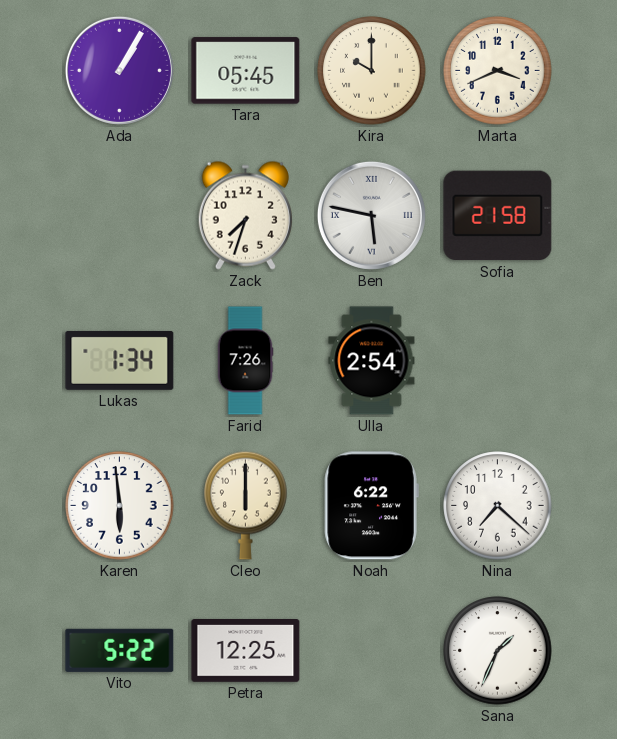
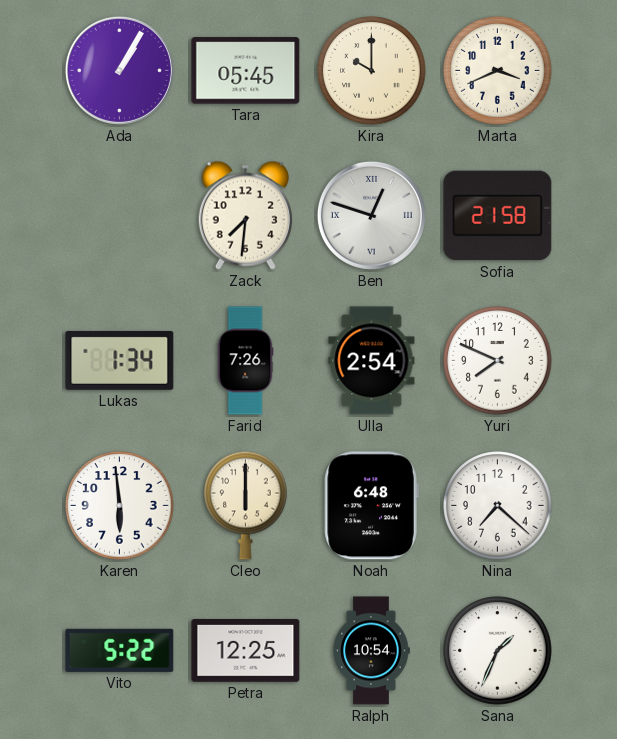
Zack: 7:33 -> 7:31 (245, 215)
Ben: 5:47 -> 12:48 (371, 215)
Yuri: none -> 7:49 (498, 361)
Noah: 6:22 -> 6:48 (371, 506)
Ralph: none -> 10:54 (371, 651)
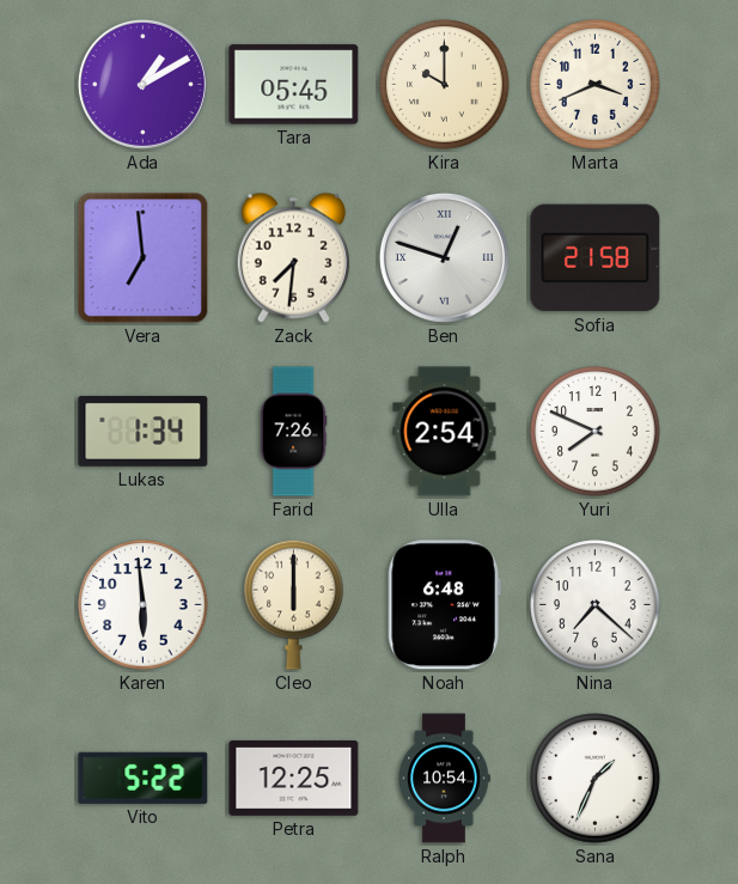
Ada: 1:05 -> 1:10 (142, 84)
Vera: none -> 6:59 (144, 258)
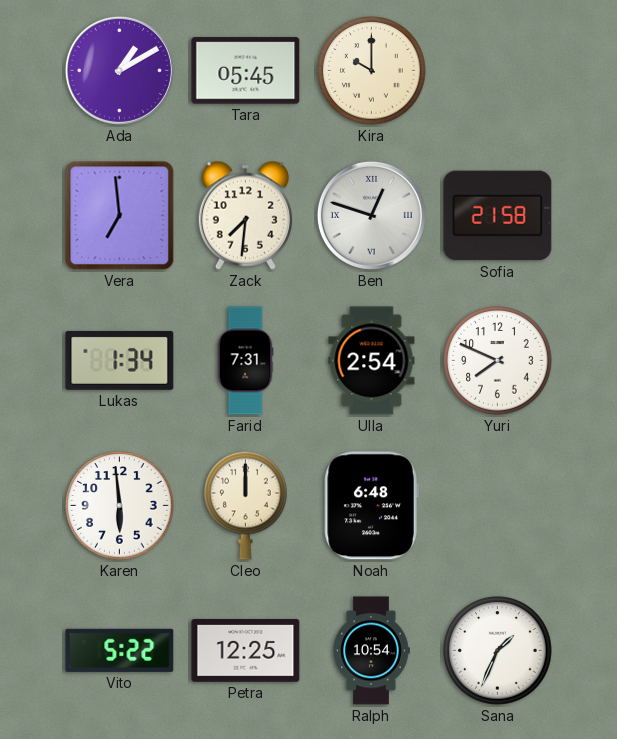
Marta: 3:41 -> none (596, 85)
Farid: 7:26 -> 7:31 (245, 361)
Cleo: 6:00 -> 12:00 (246, 505)
Nina: 7:22 -> none (596, 605)
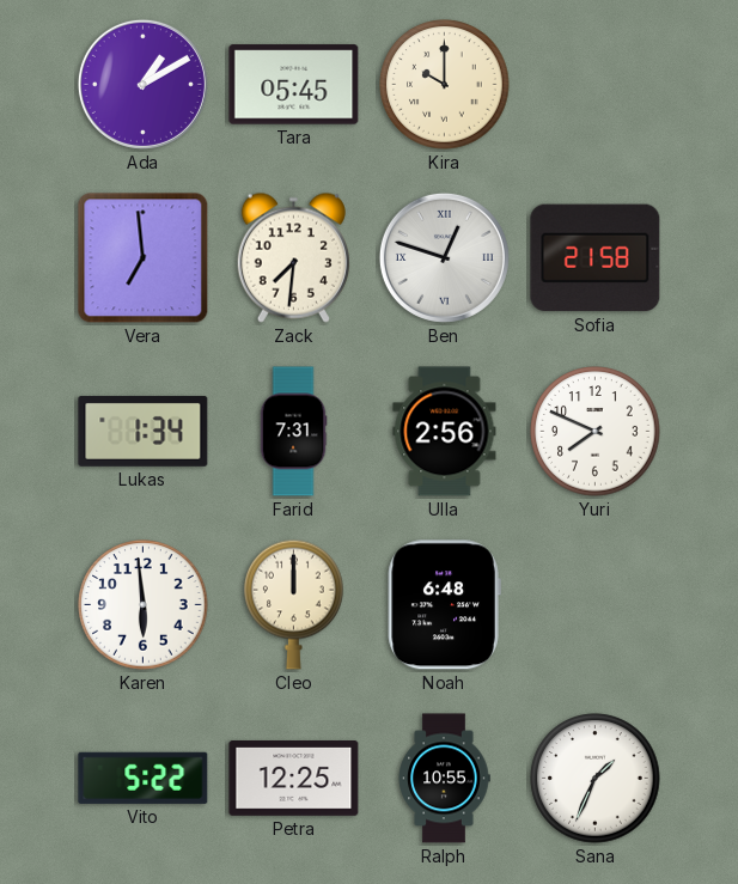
Ulla: 2:54 -> 2:56 (445, 432)
Ralph: 10:54 -> 10:55 (444, 779)
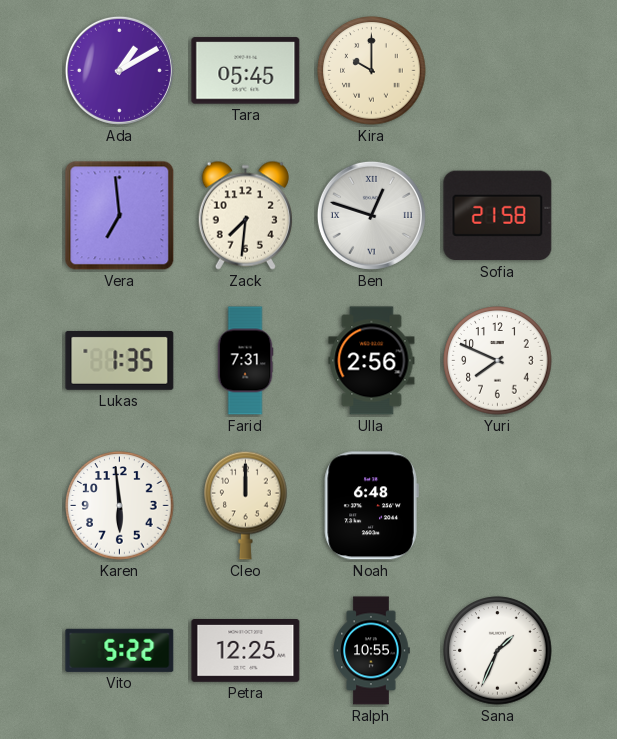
Lukas: 1:34 -> 1:35 (120, 360)
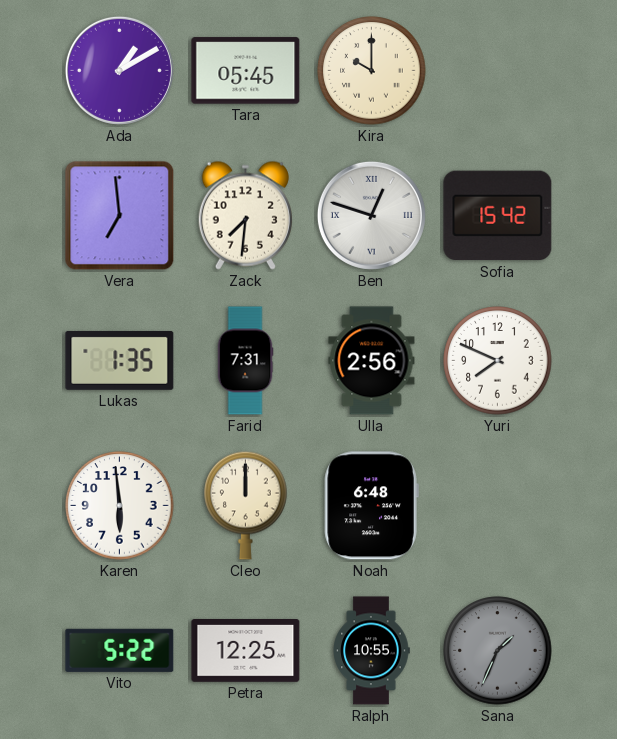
Sofia: 21:58 -> 15:42 (498, 216)
Sana dial: white -> grey (498, 651)
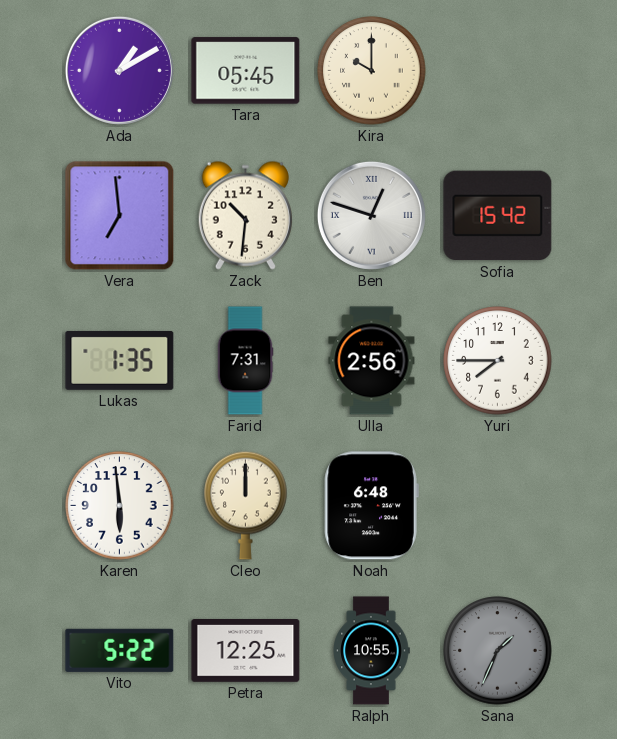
Zack: 7:31 -> 10:31 (245, 215)
Yuri: 7:49 -> 7:45 (498, 361)
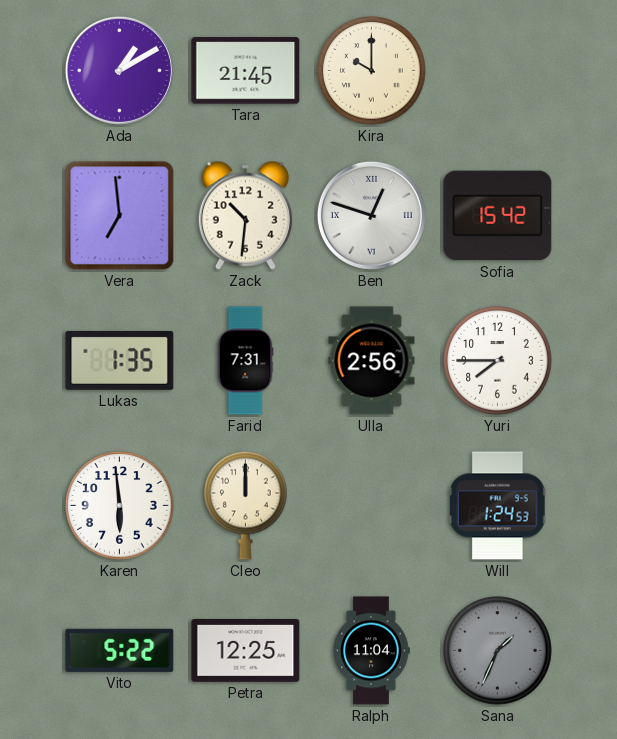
Tara: 05:45 -> 21:45 (246, 71)
Noah: 6:48 -> none (371, 506)
Will: none -> 1:24 (497, 506)
Ralph: 10:55 -> 11:04 (371, 651)
